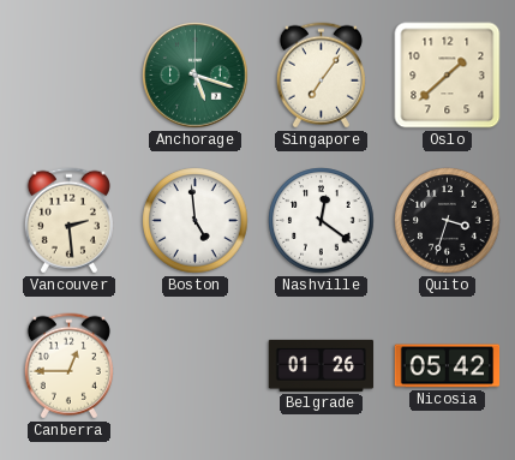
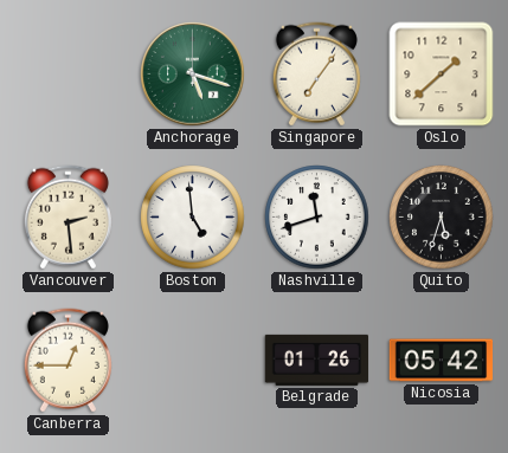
Nashville: 12:21 -> 11:42 (317, 218)
Quito: 3:33 -> 5:33 (442, 218)
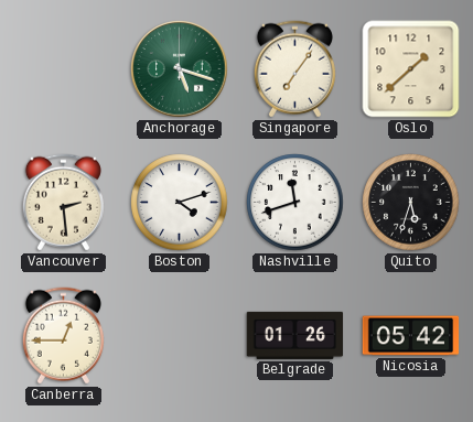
Boston: 4:59 -> 4:12 (180, 203)
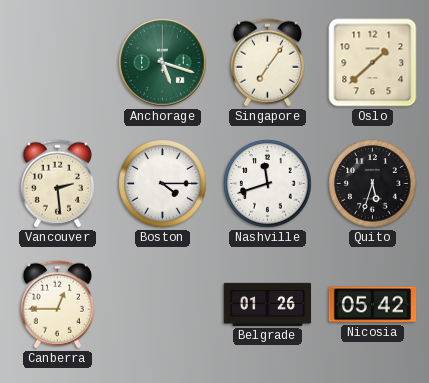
Boston: 4:12 -> 4:15 (163, 184)
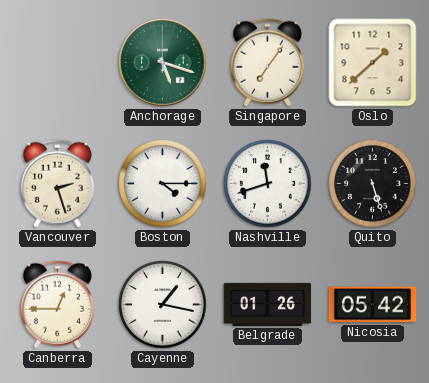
Vancouver: 2:29 -> 2:27 (57, 184)
Quito: 5:33 -> 5:27 (373, 184)
Cayenne: none -> 1:17 (163, 305)
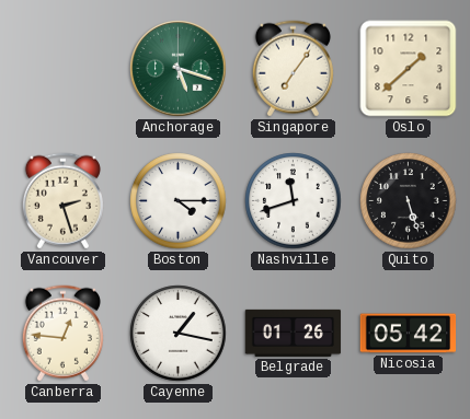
Canberra: 12:45 -> 12:46 (62, 334)
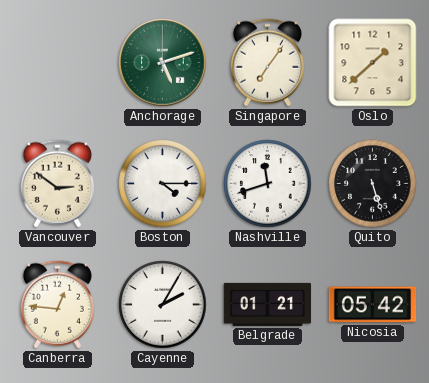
Anchorage: 5:18 -> 5:12 (163, 63)
Vancouver: 2:27 -> 2:51 (57, 184)
Cayenne: 1:17 -> 2:05 (163, 305)
Belgrade: 01:26 -> 01:21 (268, 304)
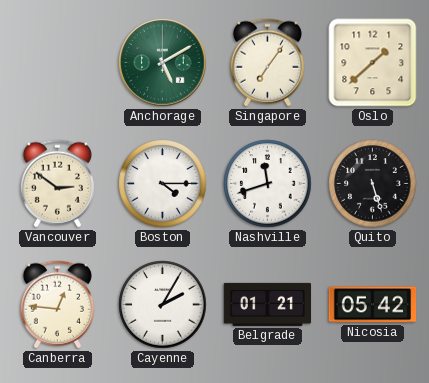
Anchorage: 5:12 -> 5:10 (163, 63)
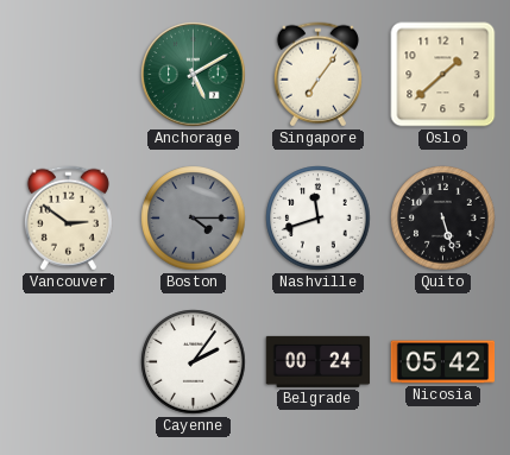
Boston dial: white -> grey (194, 219)
Canberra: 12:46 -> none (57, 305)
Cayenne: 2:05 -> 2:06 (194, 362)
Belgrade: 01:21 -> 00:24 (319, 361)
